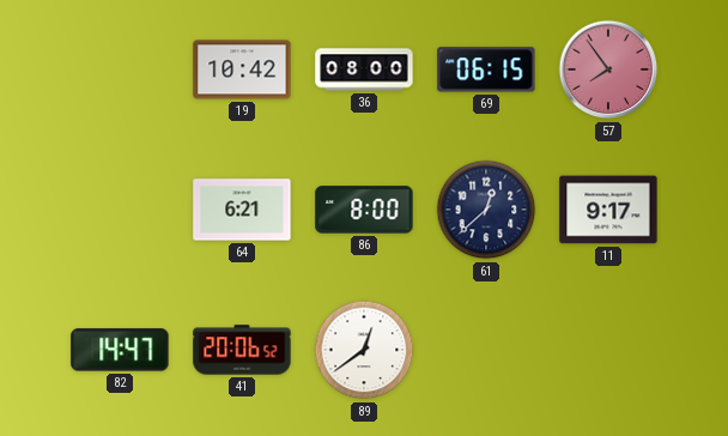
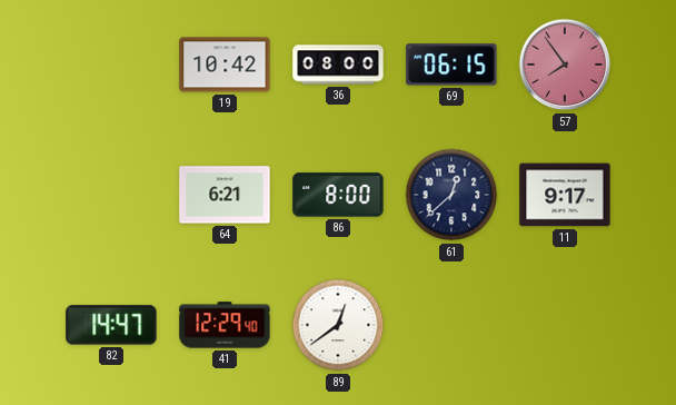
41: 20:06 -> 12:29 (225, 325)
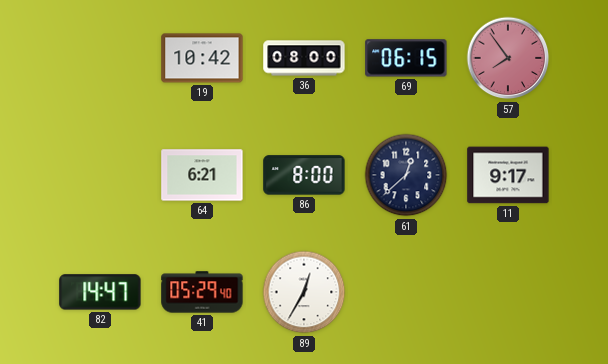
41: 12:29 -> 05:29 (202, 292)
89: 12:39 -> 12:35 (304, 292)
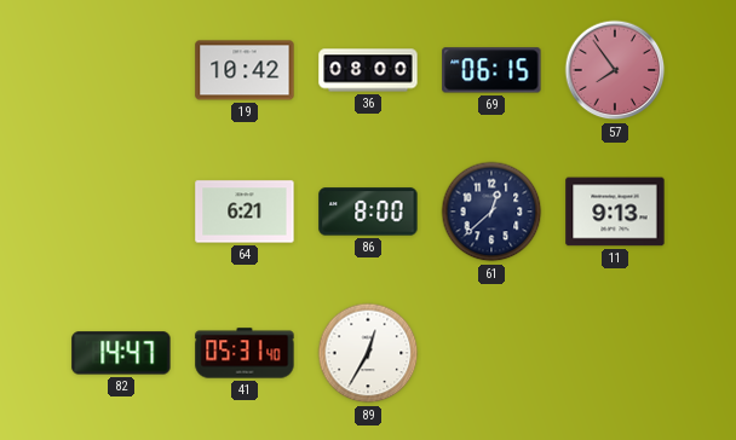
11: 9:17 -> 9:13 (615, 212)
41: 05:29 -> 05:31 (245, 353)
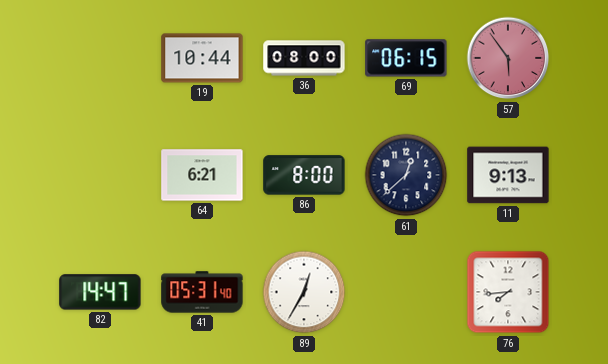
19: 10:42 -> 10:44 (202, 58)
57: 7:54 -> 5:54 (508, 58)
76: none -> 7:44 (508, 292)
